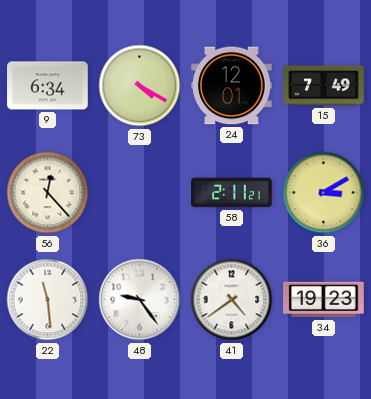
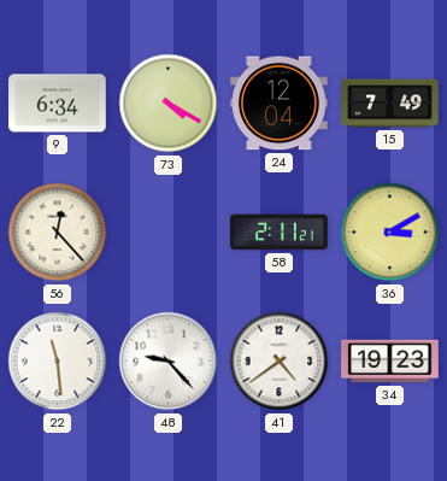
24: 12:01 -> 12:04 (280, 104)
48: 9:24 -> 9:23 (169, 362)
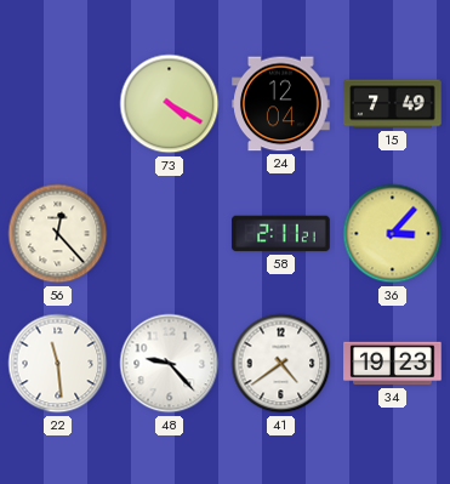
9: 6:34 -> none (58, 104)
36: 3:10 -> 3:07 (393, 234)
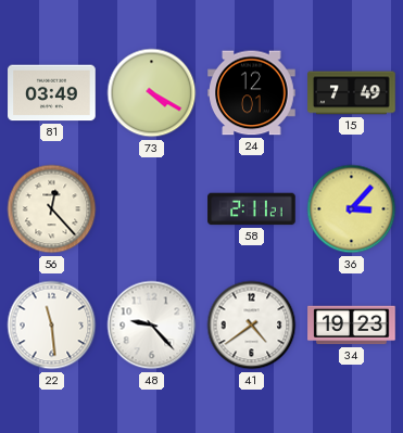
81: none -> 03:49 (52, 93)
24: 12:04 -> 12:01 (252, 93)
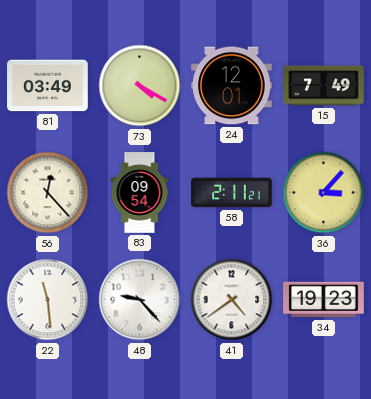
83: none -> 09:54 (140, 193)
